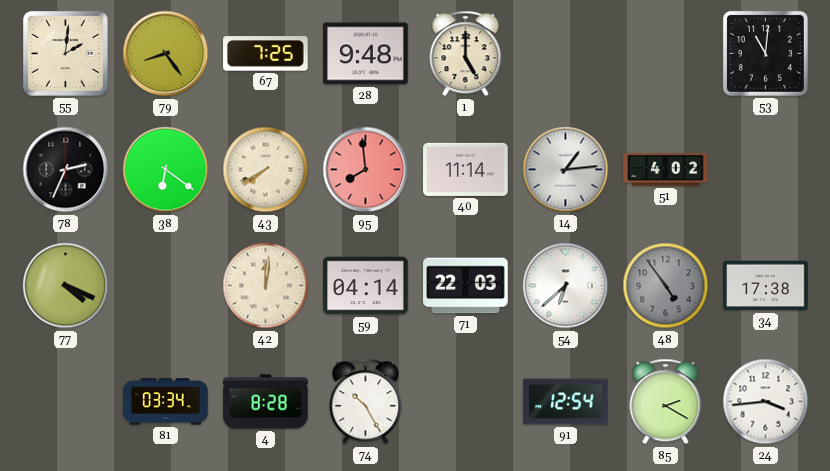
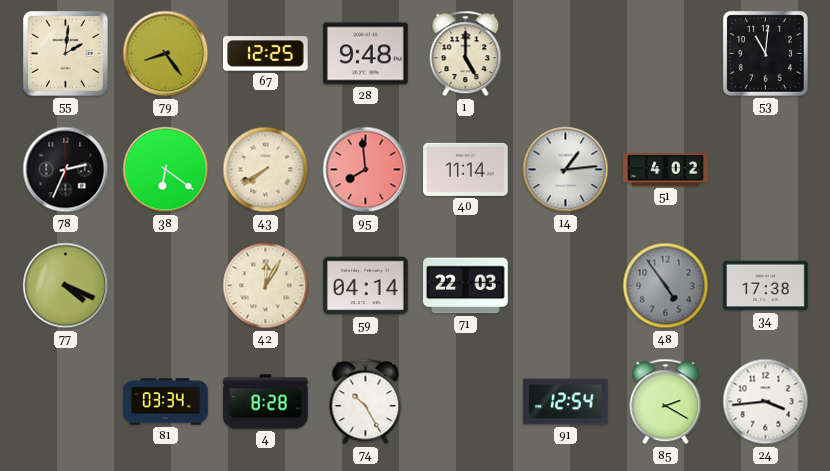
67: 7:25 -> 12:25 (266, 54)
42: 12:01 -> 12:05 (266, 286)
54: 6:38 -> none (566, 286)
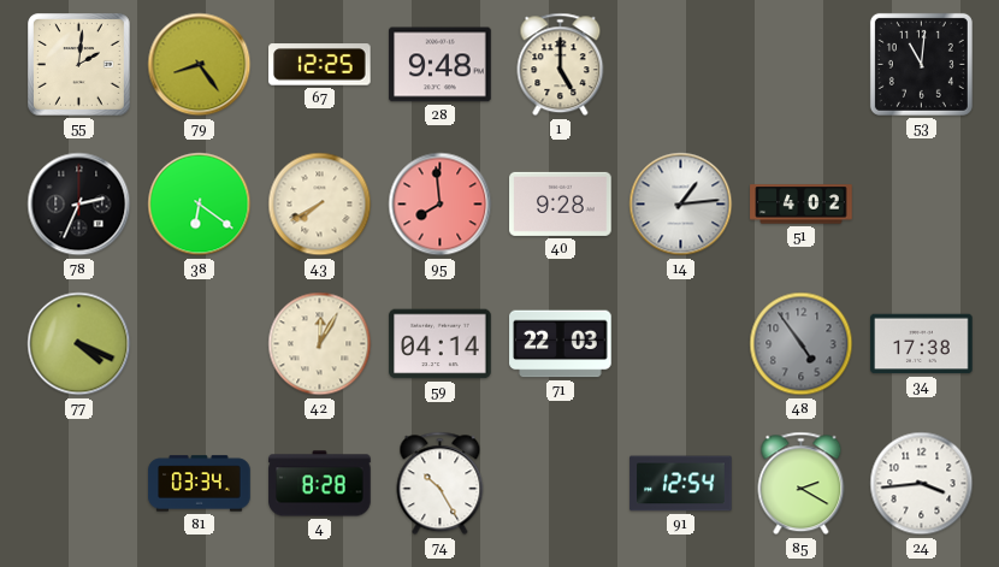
40: 11:14 -> 9:28 (561, 203)
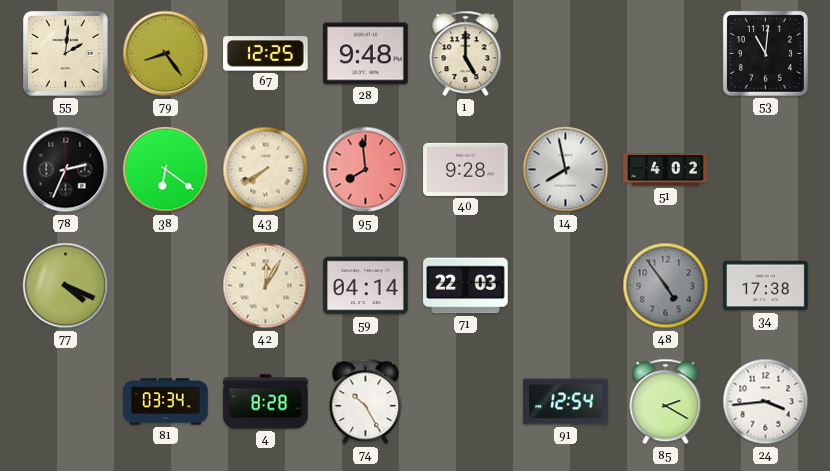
14: 1:14 -> 7:58 (566, 170)
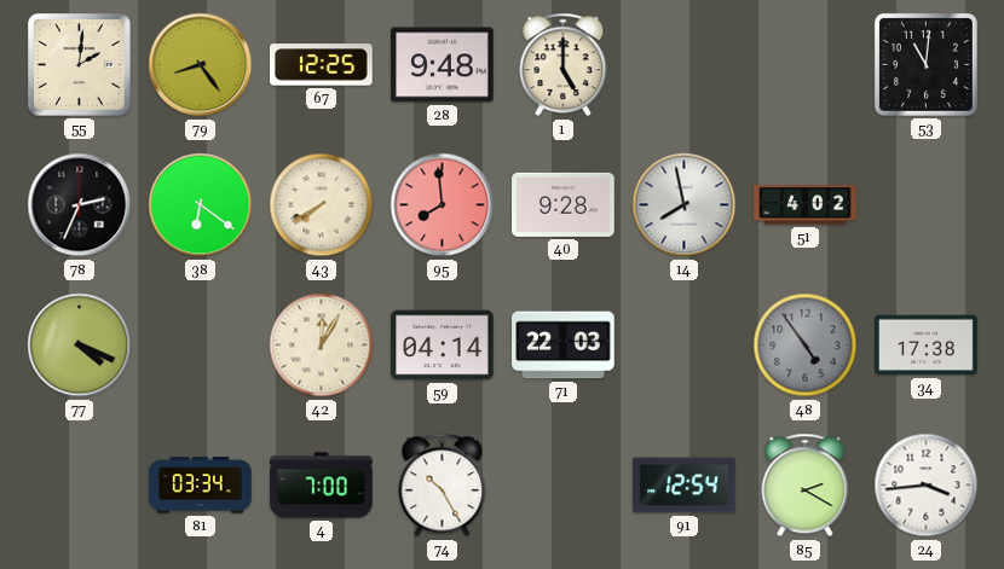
4: 8:28 -> 7:00 (322, 486)
